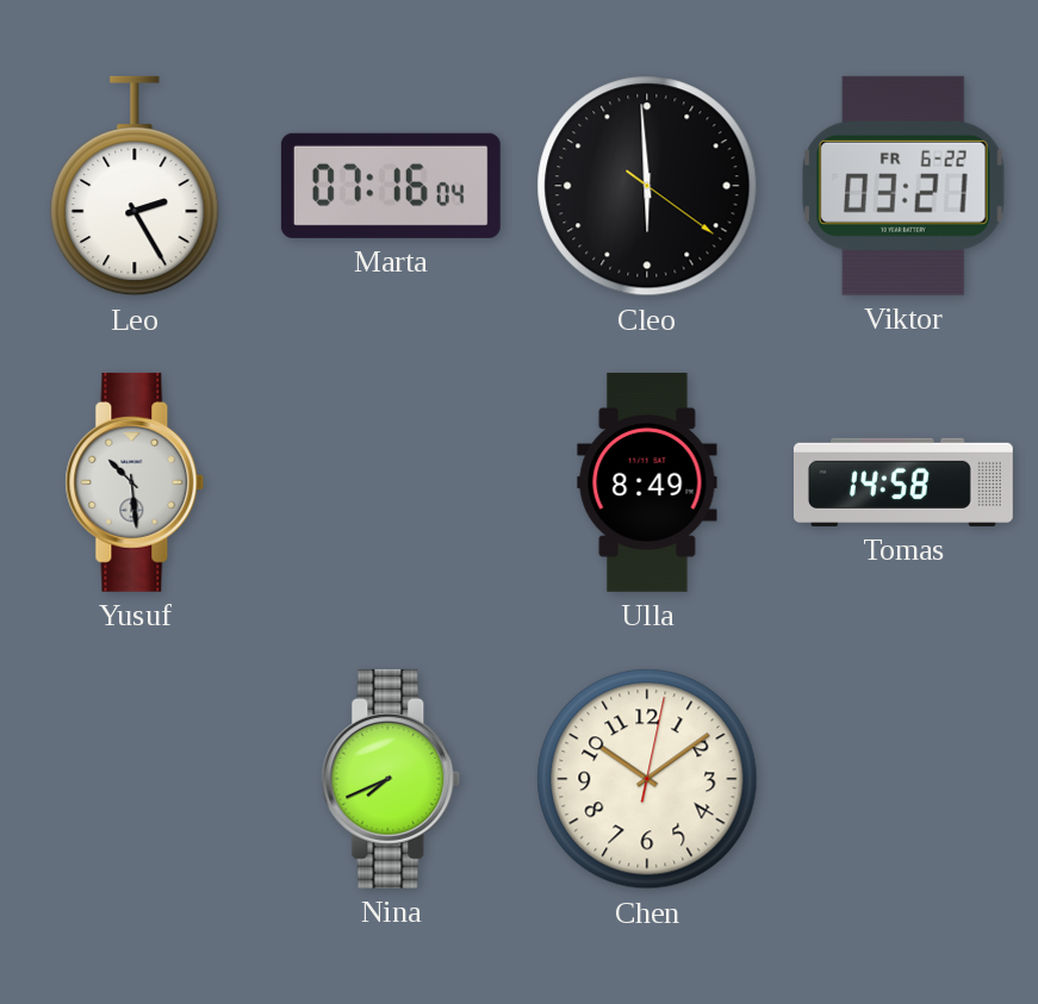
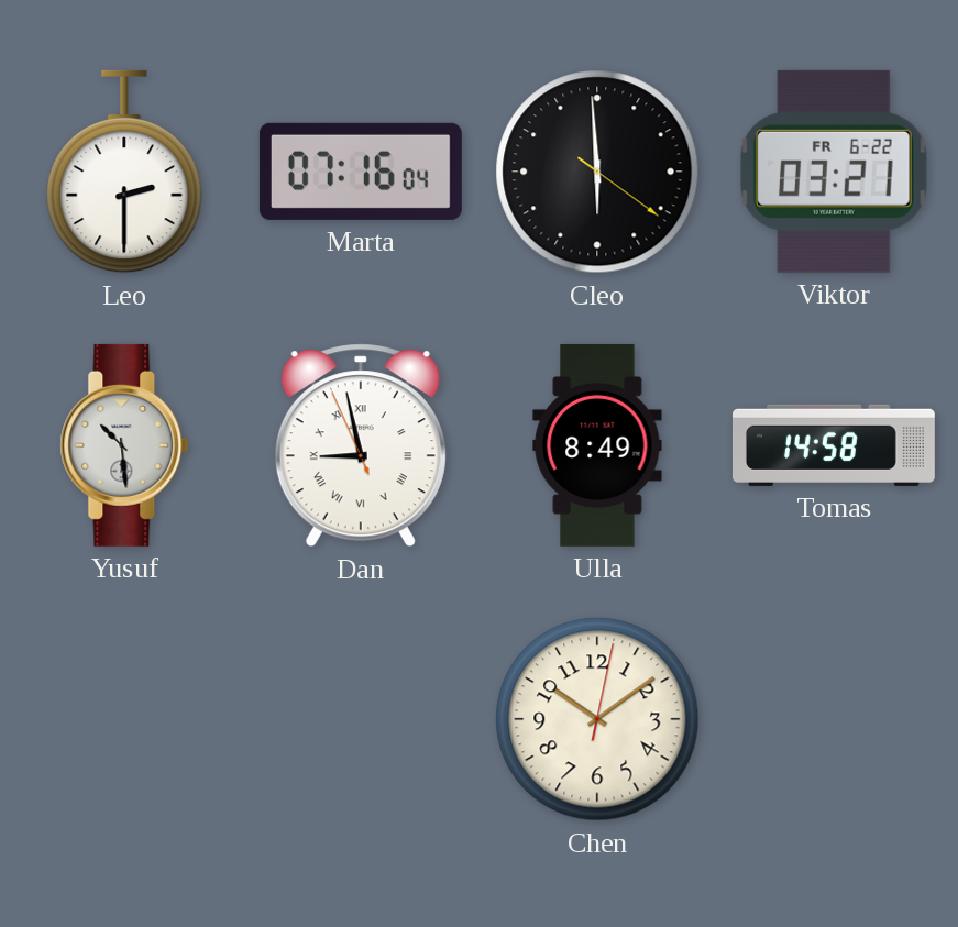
Leo: 2:25 -> 2:30 (124, 172)
Dan: none -> 8:57 (361, 445)
Nina: 7:41 -> none (391, 779)
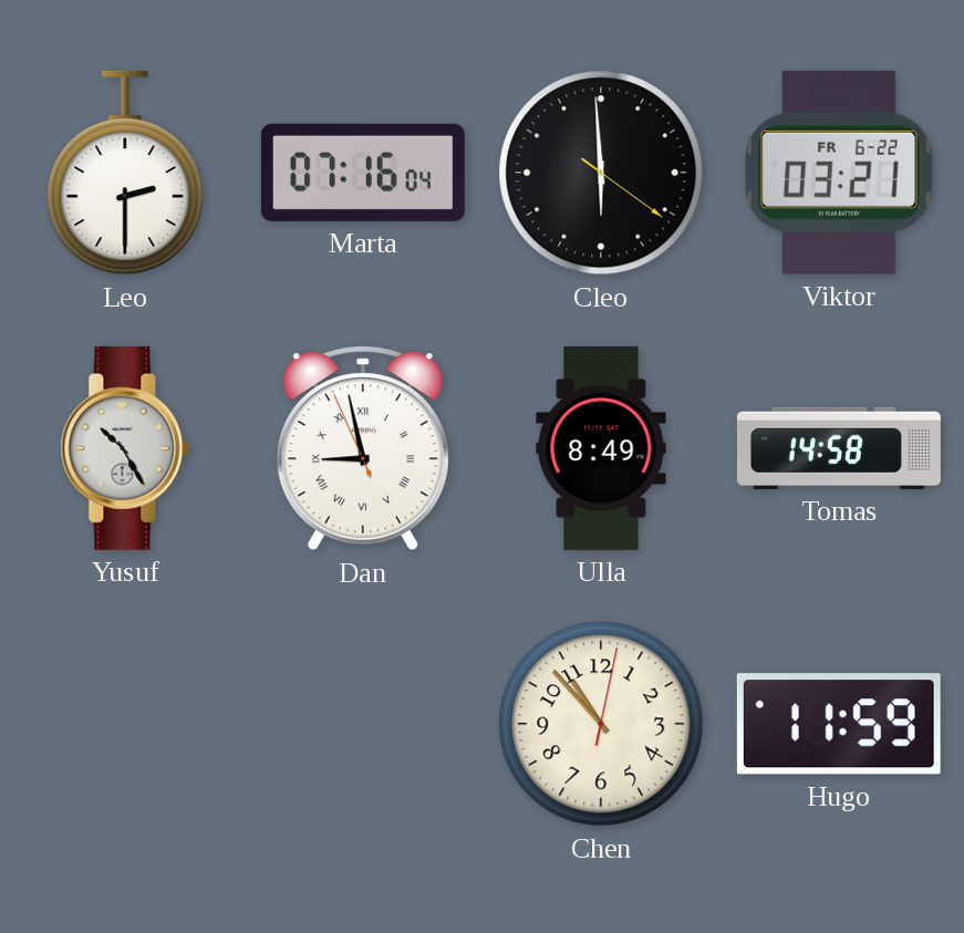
Yusuf: 10:29 -> 10:25 (125, 448)
Chen: 10:09 -> 10:53 (601, 724)
Hugo: none -> 11:59 (839, 724)
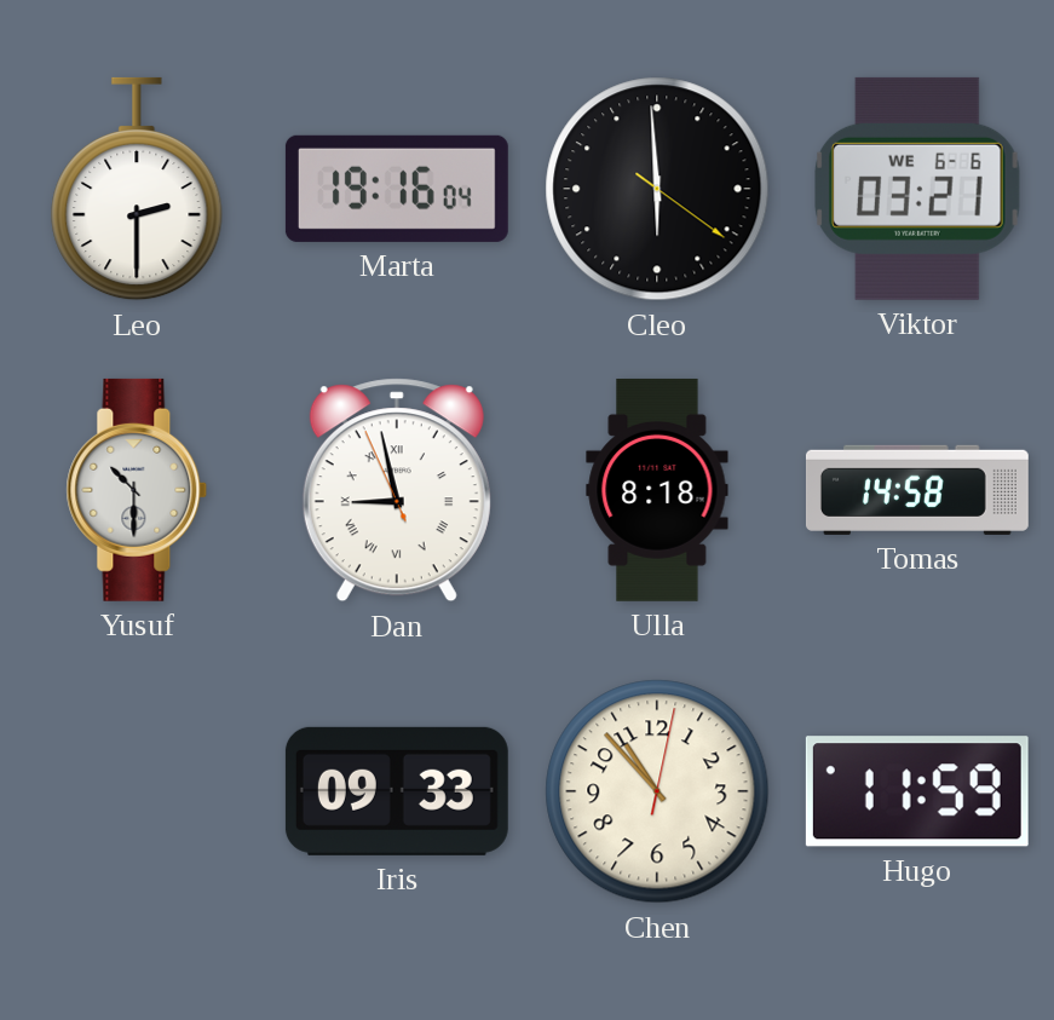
Marta: 07:16 -> 19:16 (397, 189)
Viktor date: FR 6-22 -> WE 6-6 (918, 189)
Yusuf: 10:25 -> 10:30 (137, 490)
Ulla: 8:49 -> 8:18 (657, 490)
Iris: none -> 09:33 (397, 791)
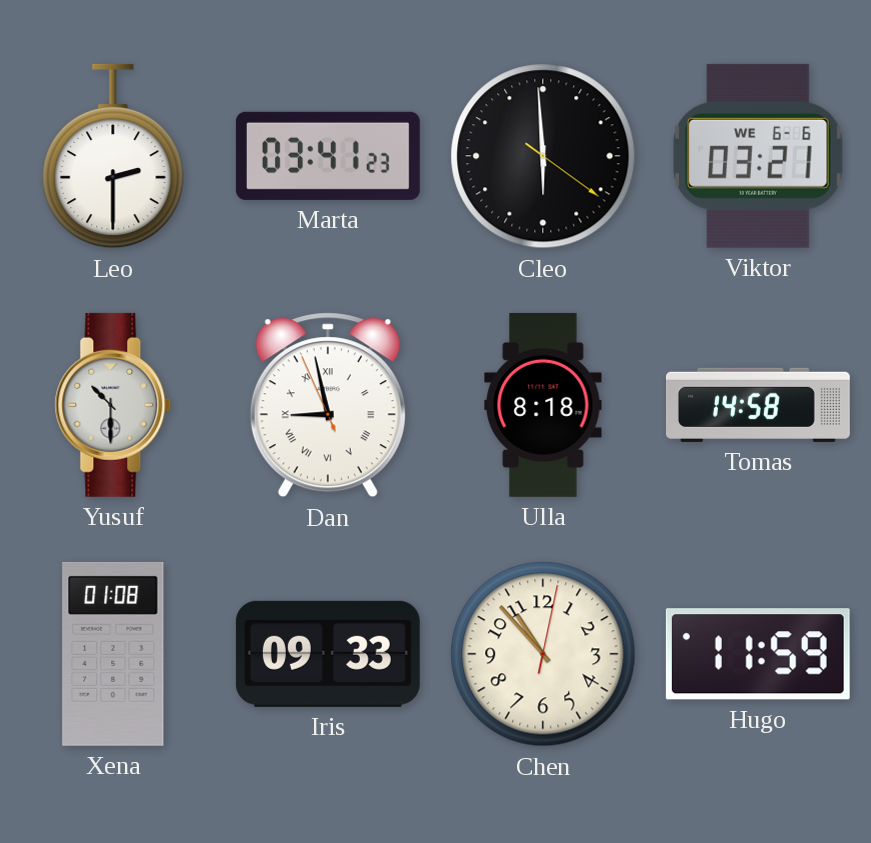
Marta: 19:16 -> 03:41 (328, 156)
Xena: none -> 01:08 (113, 654)
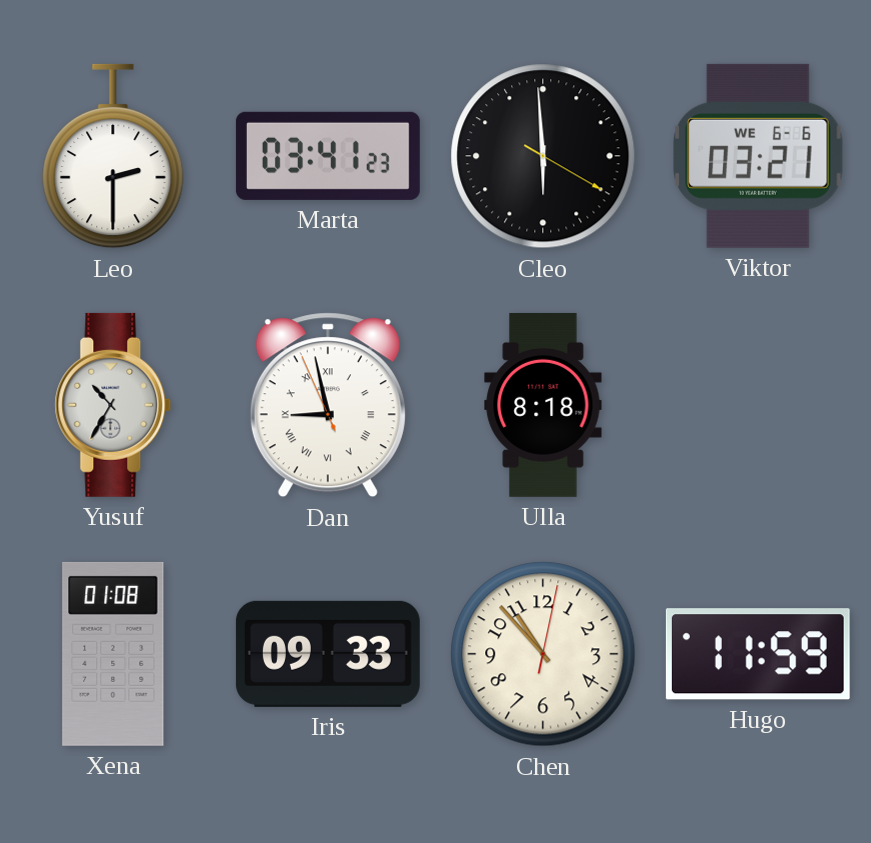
Cleo: 5:59:21 -> 5:59:20 (543, 156)
Yusuf: 10:30 -> 10:35 (113, 405)
Tomas: 14:58 -> none (758, 405)
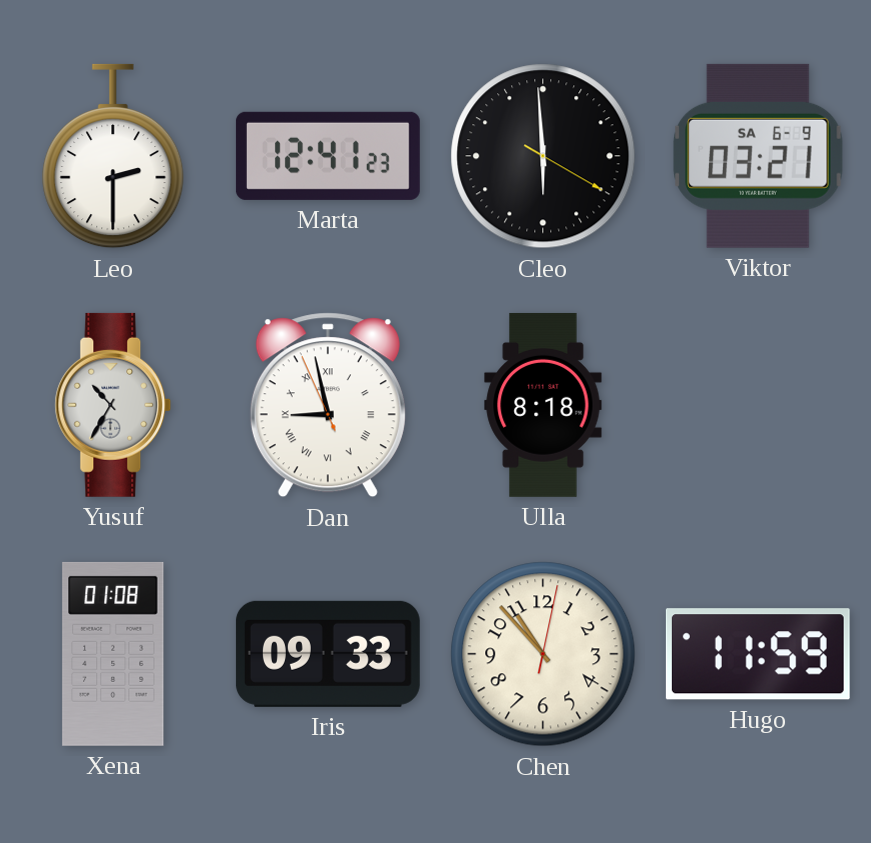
Marta: 03:41 -> 12:41 (328, 156)
Viktor date: WE 6-6 -> SA 6-9 (759, 156)
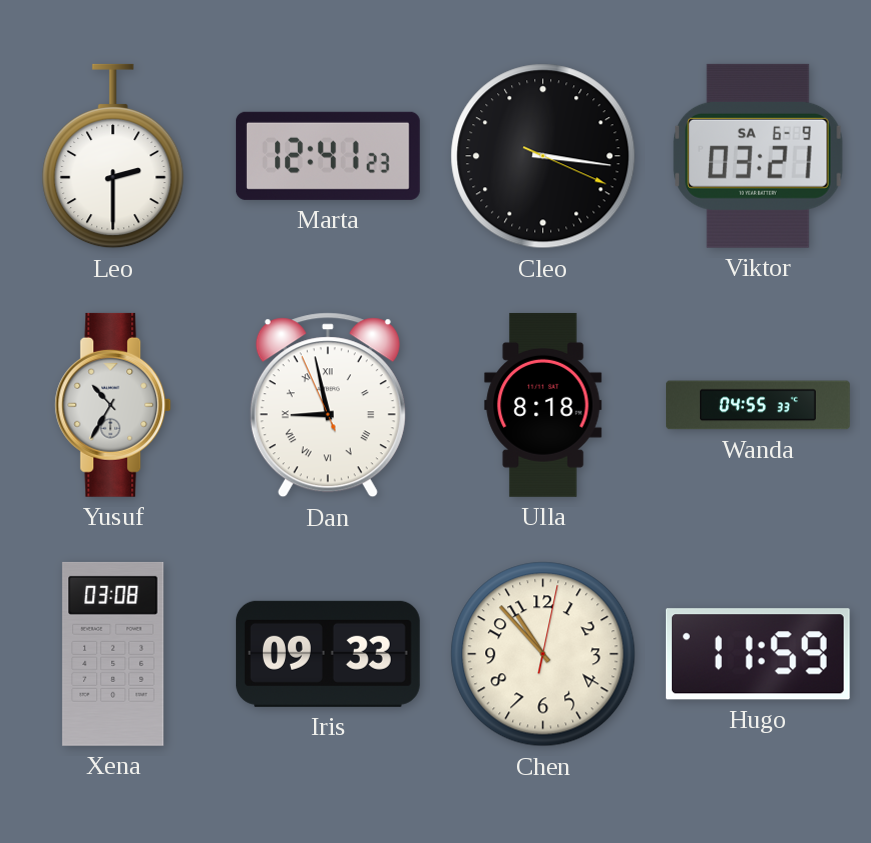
Cleo: 5:59 -> 3:16 (543, 156)
Wanda: none -> 04:55 (758, 405)
Xena: 01:08 -> 03:08 (113, 654)
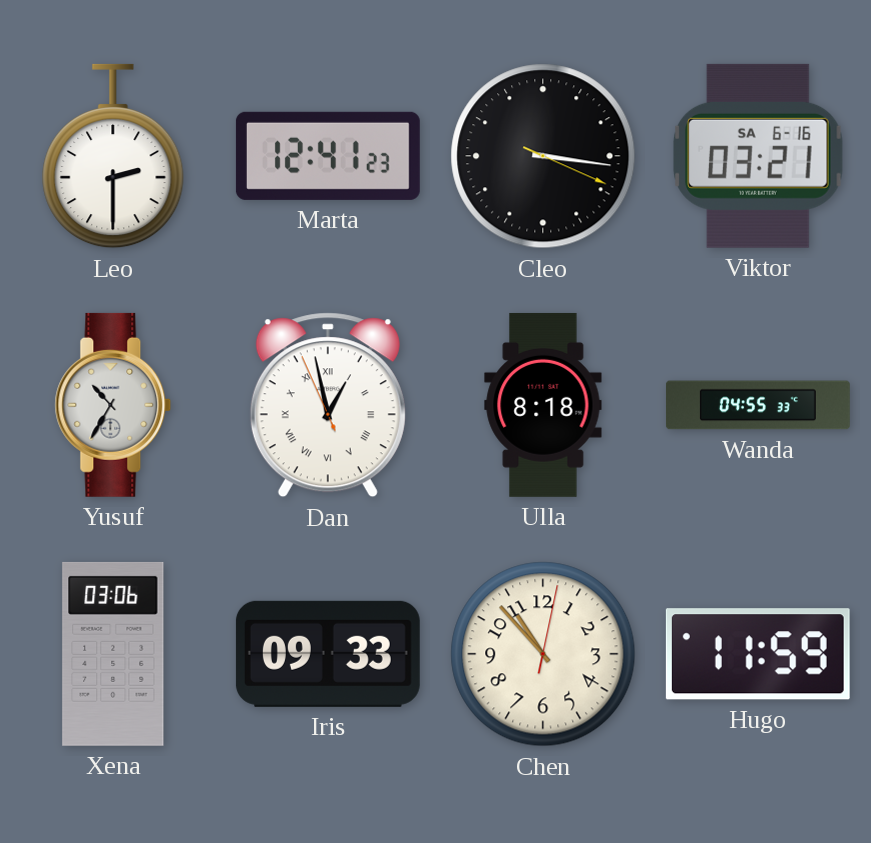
Viktor date: SA 6-9 -> SA 6-16 (759, 156)
Dan: 8:57 -> 12:57 (328, 405)
Xena: 03:08 -> 03:06 (113, 654)
